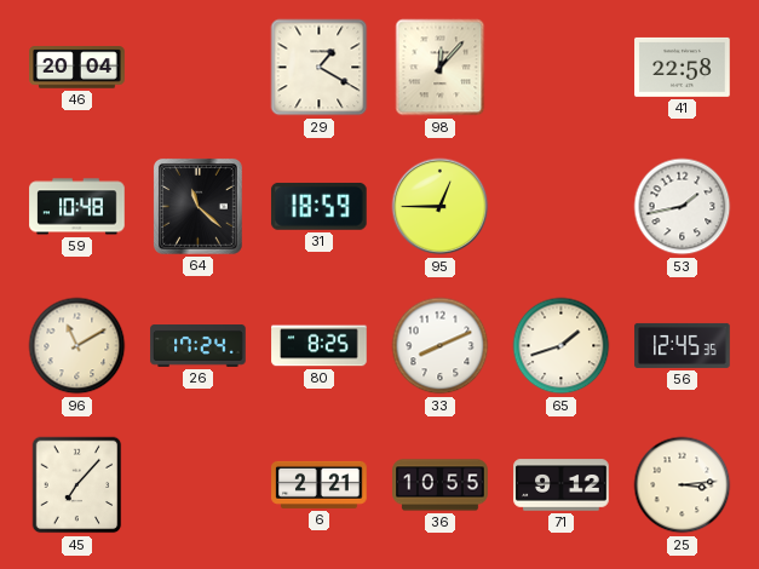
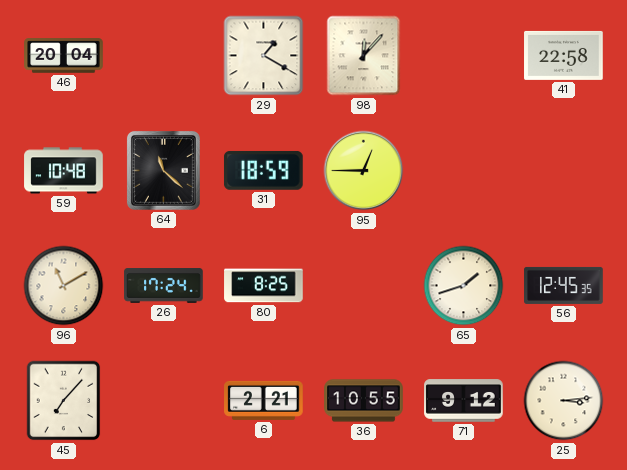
53: 1:43 -> none (683, 207)
33: 8:11 -> none (441, 346)
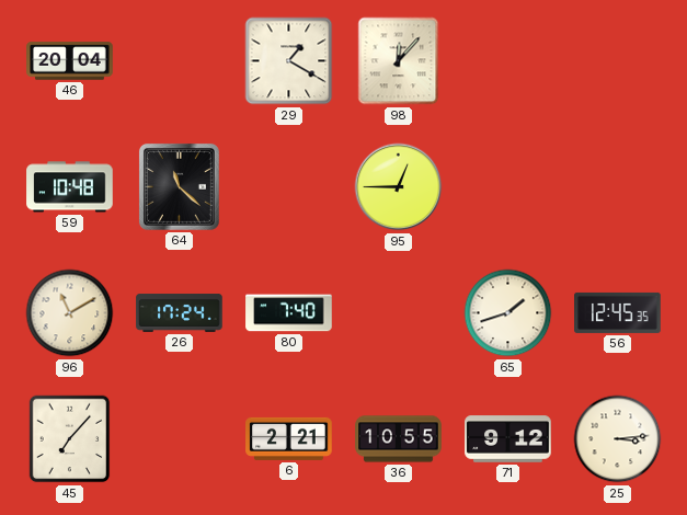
41: 22:58 -> none (564, 55)
31: 18:59 -> none (263, 170)
80: 8:25 -> 7:40 (289, 313)
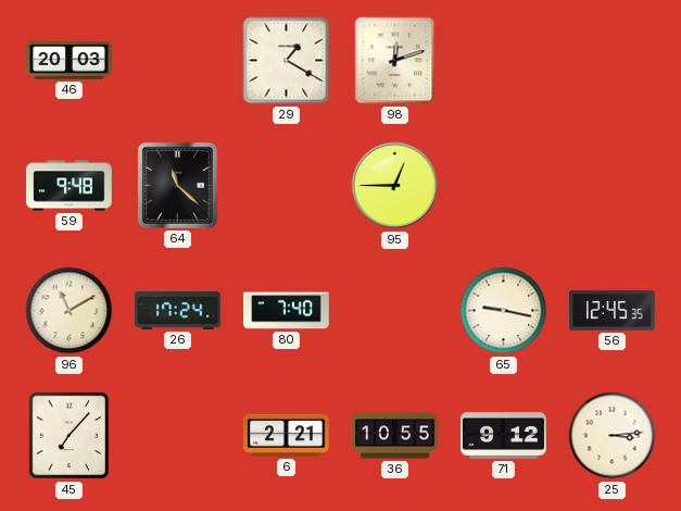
46: 20:04 -> 20:03 (70, 61)
98: 12:07 -> 12:12 (395, 61)
59: 10:48 -> 9:48 (70, 186)
65: 1:42 -> 9:17 (504, 311)
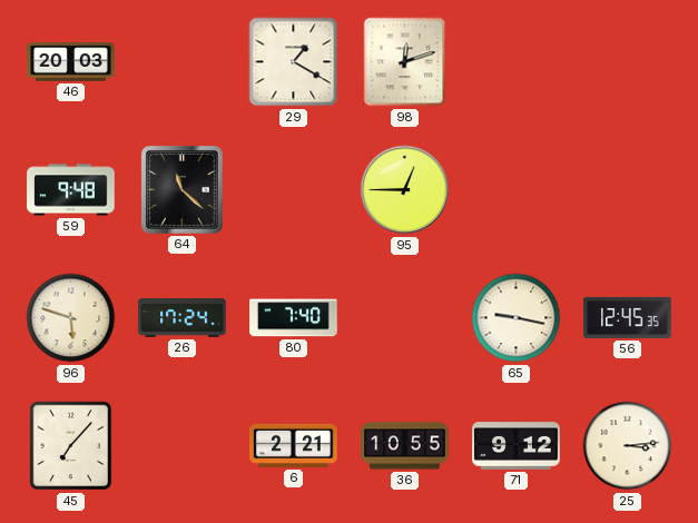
96: 11:10 -> 5:48 (71, 318)
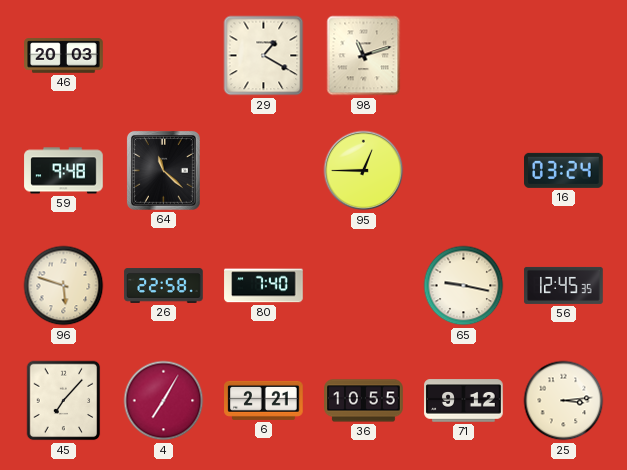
98: 12:12 -> 11:12 (364, 56)
16: none -> 03:24 (564, 170)
26: 17:24 -> 22:58 (164, 286)
4: none -> 7:05 (164, 401)
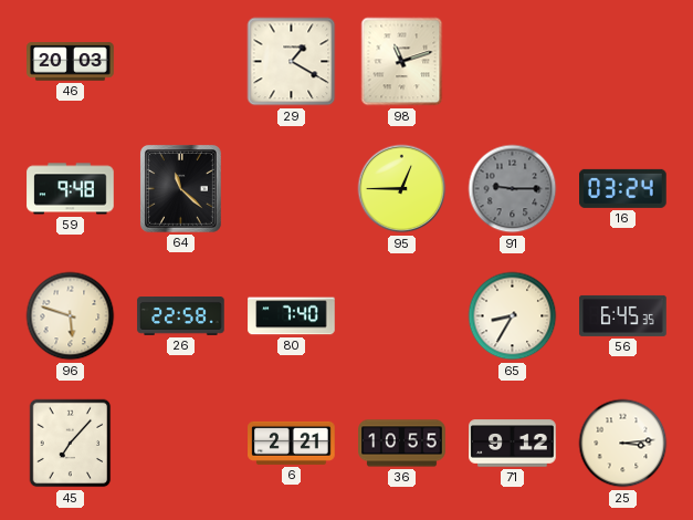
91: none -> 9:15 (513, 189)
65: 9:17 -> 8:35 (513, 316)
56: 12:45 -> 6:45 (623, 315)
4: 7:05 -> none (164, 401)
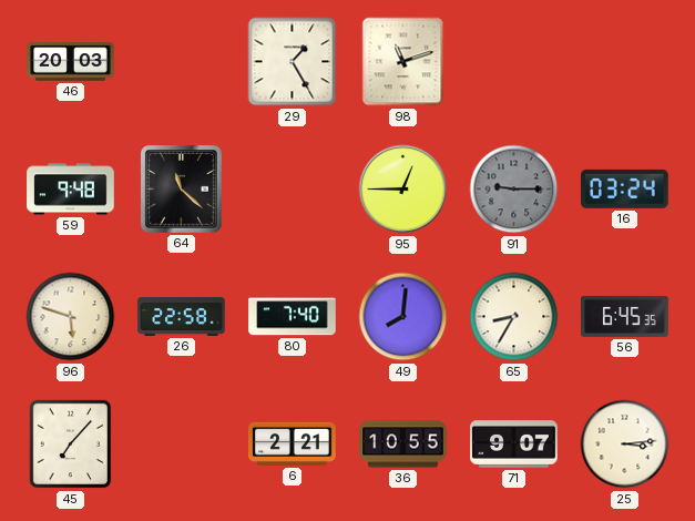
29: 1:20 -> 1:25 (293, 62)
49: none -> 8:01 (403, 317)
71: 9:12 -> 9:07 (514, 445)
